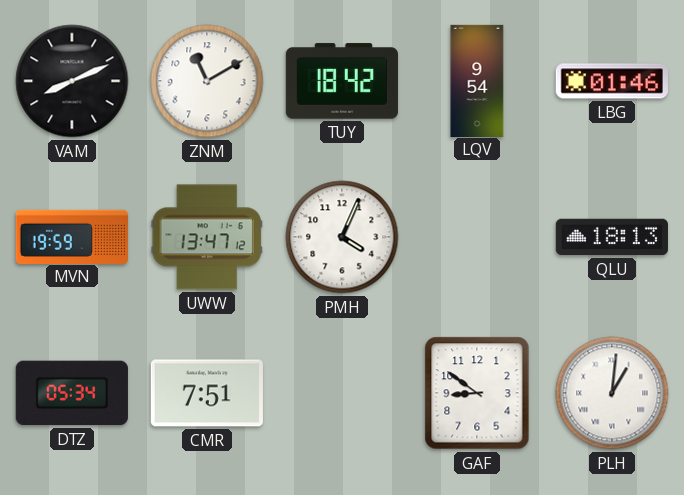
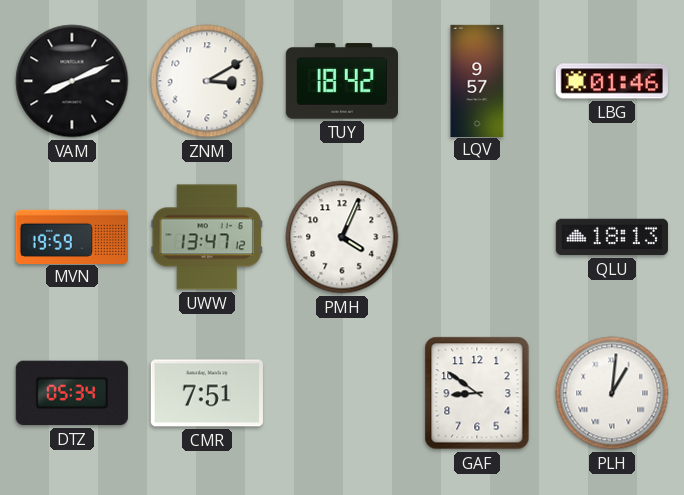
ZNM: 11:10 -> 3:10 (207, 81)
LQV: 9:54 -> 9:57 (477, 80)
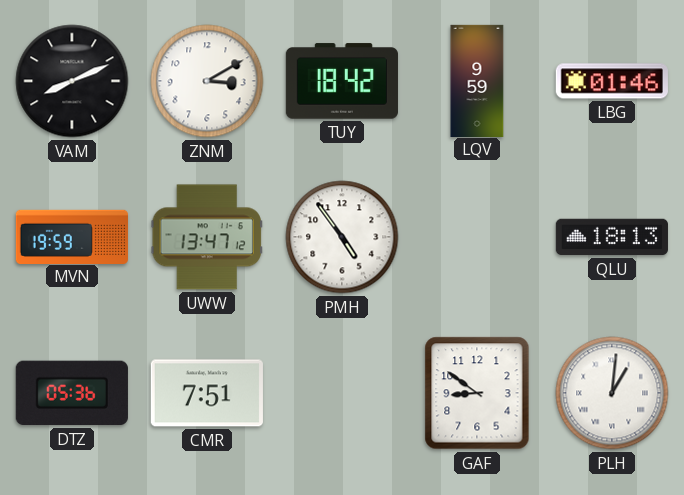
LQV: 9:57 -> 9:59 (477, 80)
PMH: 4:04 -> 4:54 (342, 237)
DTZ: 05:34 -> 05:36 (72, 393)
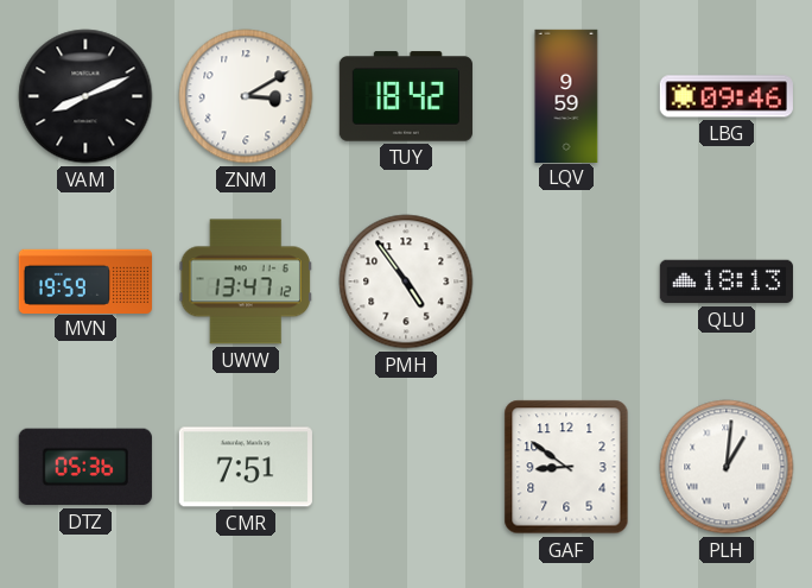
LBG: 01:46 -> 09:46 (727, 96)
